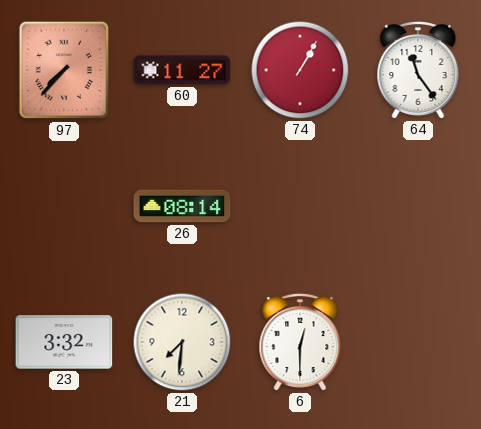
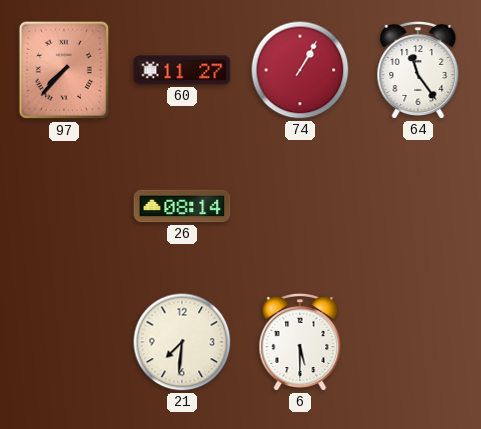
23: 3:32 -> none (64, 342)
6: 12:30 -> 5:30 (300, 342)
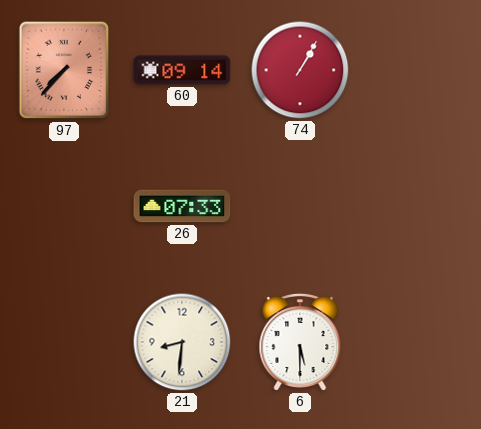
60: 11:27 -> 09:14 (182, 70)
64: 11:24 -> none (418, 70)
26: 08:14 -> 07:33 (182, 206)
21: 7:31 -> 8:31 (182, 342)
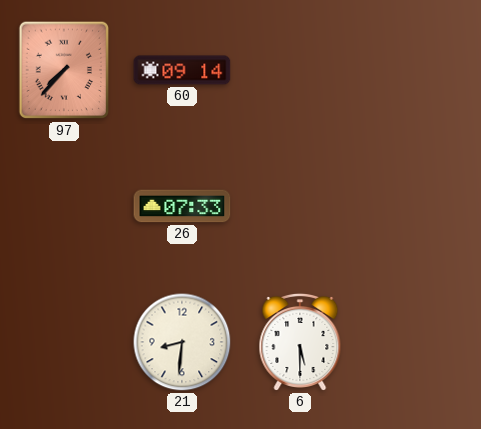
74: 1:05 -> none (300, 70)
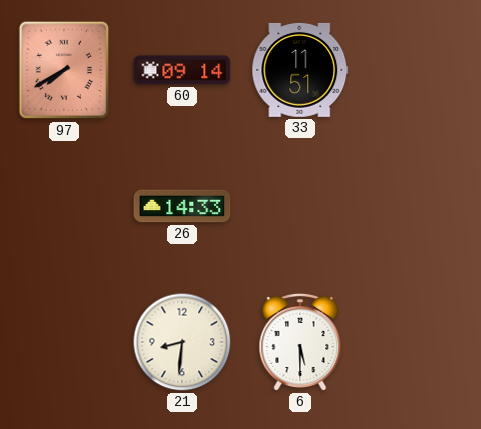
97: 7:37 -> 7:40 (64, 70)
33: none -> 11:51 (300, 70)
26: 07:33 -> 14:33 (182, 206)
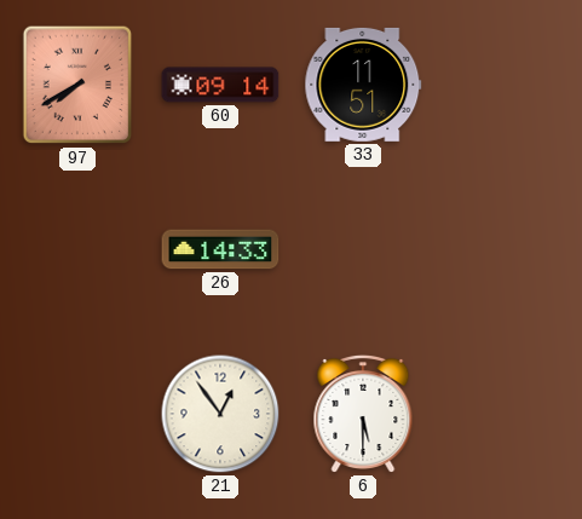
21: 8:31 -> 12:54 (220, 414)
